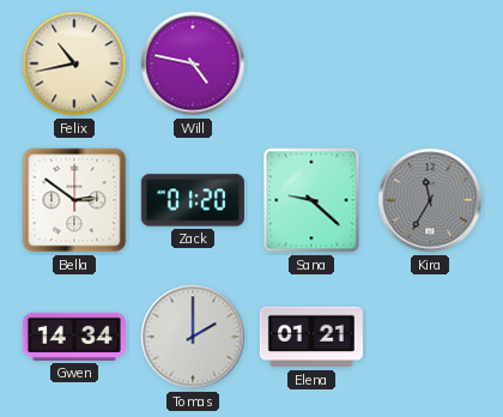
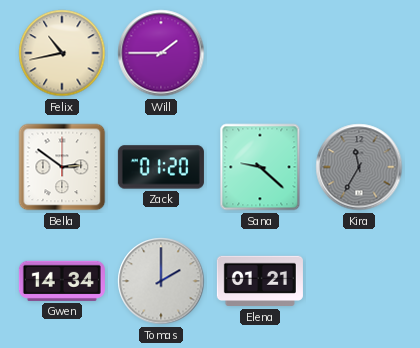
Will: 4:47 -> 1:45 (161, 53)
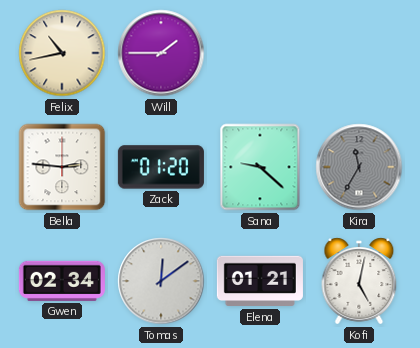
Bella: 2:51 -> 2:46 (62, 167)
Gwen: 14:34 -> 02:34 (62, 281)
Tomas: 2:00 -> 12:09 (161, 281)
Kofi: none -> 5:02 (359, 281)
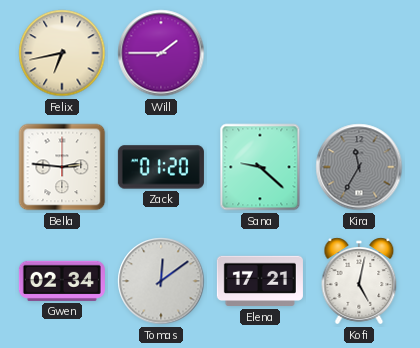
Felix: 10:43 -> 6:43 (62, 53)
Elena: 01:21 -> 17:21 (260, 281)
